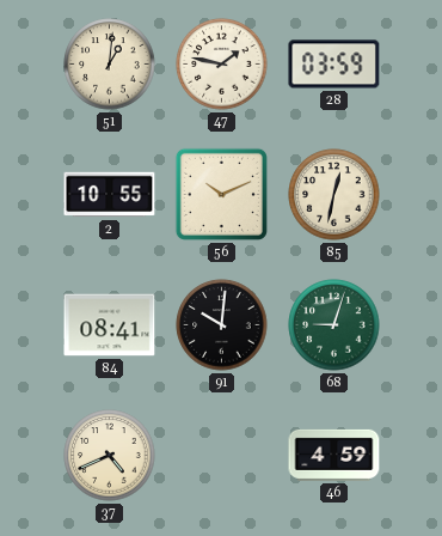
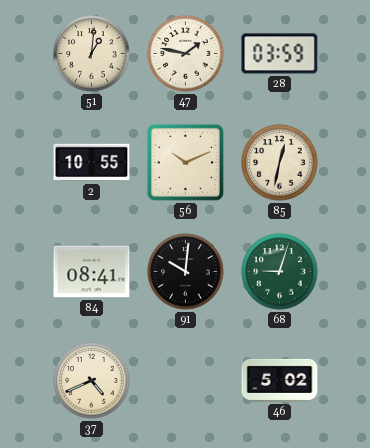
46: 4:59 -> 5:02 (280, 380)
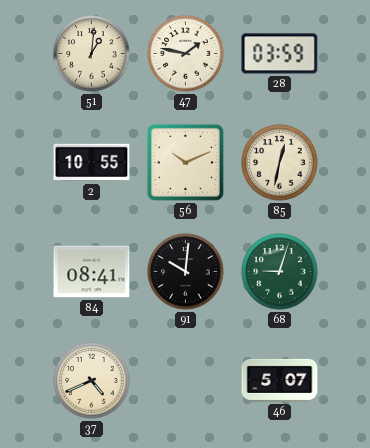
46: 5:02 -> 5:07 (280, 380)
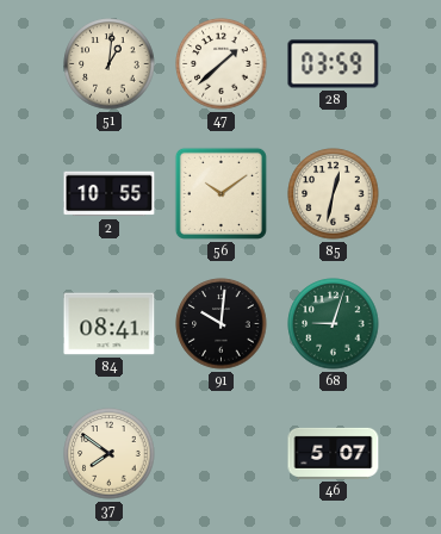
47: 1:47 -> 1:38 (222, 64)
56: 10:11 -> 10:09 (220, 193)
37: 4:41 -> 7:51 (110, 454)
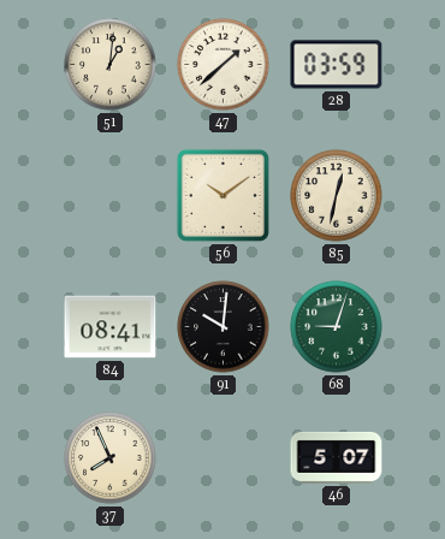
2: 10:55 -> none (110, 194)
37: 7:51 -> 7:56 (111, 458)
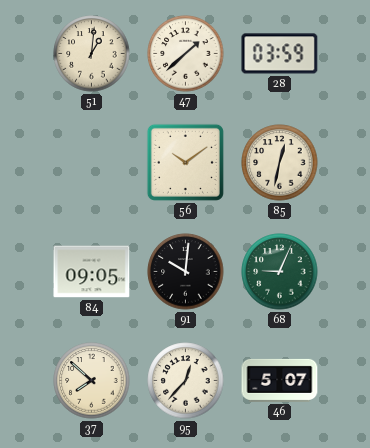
84: 08:41 -> 09:05 (92, 272)
68: 9:03 -> 9:04 (280, 272)
37: 7:56 -> 7:52 (92, 381)
95: none -> 12:37 (186, 381)
